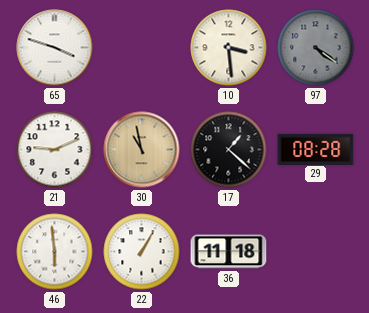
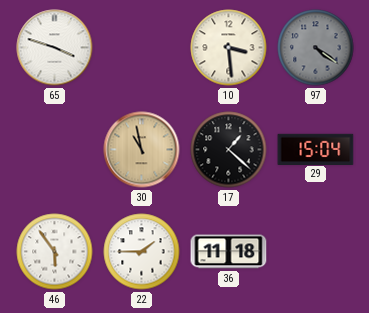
21: 9:11 -> none (55, 150)
29: 08:28 -> 15:04 (316, 149)
46: 5:59 -> 5:54 (55, 252)
22: 1:05 -> 1:45 (142, 252)
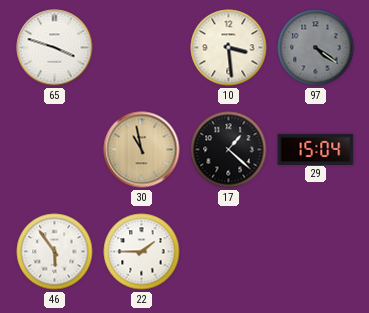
36: 11:18 -> none (229, 252)
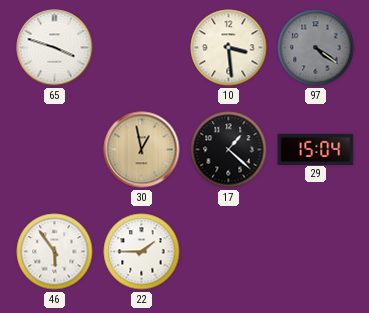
30: 10:58 -> 12:58 (142, 150)
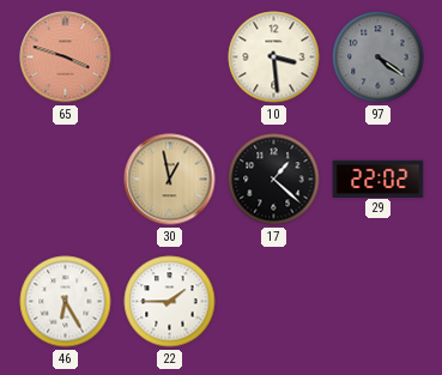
65 dial: white -> salmon (66, 58)
29: 15:04 -> 22:02 (379, 179)
46: 5:54 -> 6:25 (66, 302)
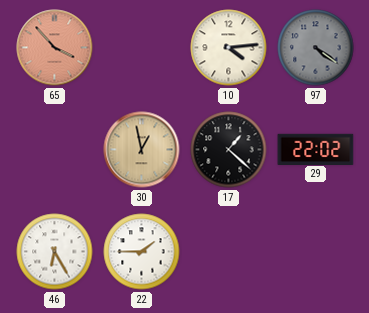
65: 3:48 -> 3:53 (55, 48)
10: 3:29 -> 4:14 (229, 48)
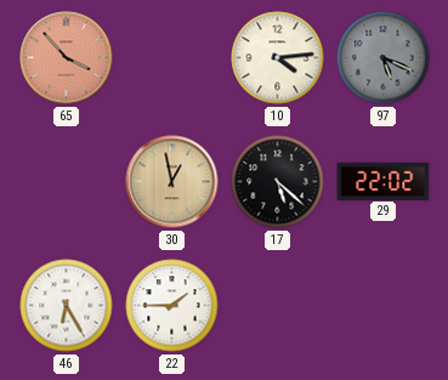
97: 4:21 -> 5:19 (384, 58)
17: 1:22 -> 5:22 (278, 182)
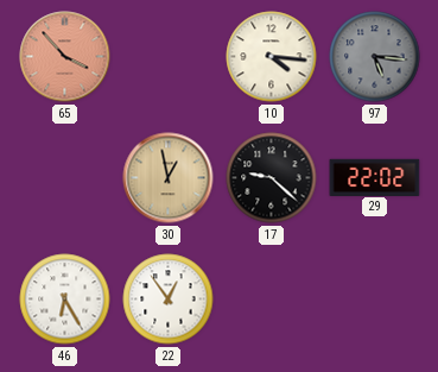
10: 4:14 -> 4:16 (272, 57)
97: 5:19 -> 5:16 (375, 57)
17: 5:22 -> 9:22 (272, 178)
22: 1:45 -> 12:54 (169, 300)
